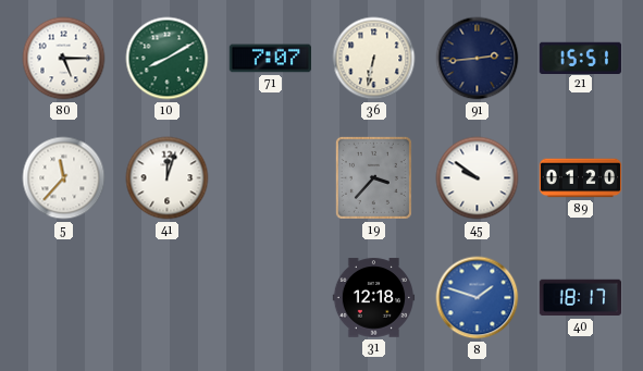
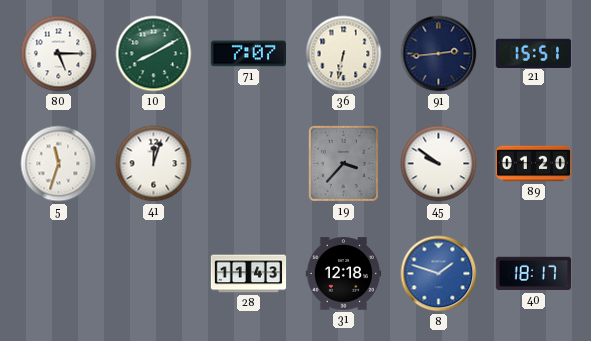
5: 11:37 -> 11:33 (59, 164)
28: none -> 11:43 (249, 274)
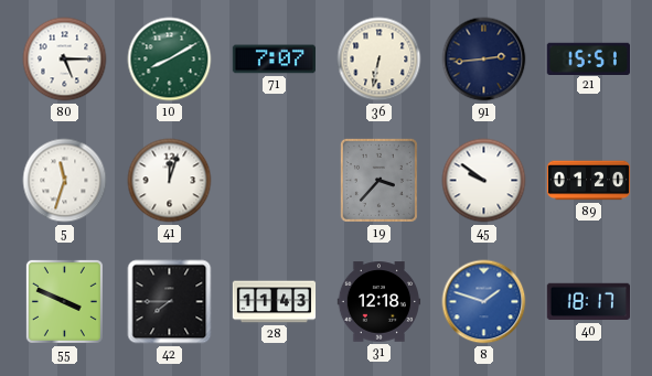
55: none -> 3:49 (64, 301)
42: none -> 7:45 (170, 302)
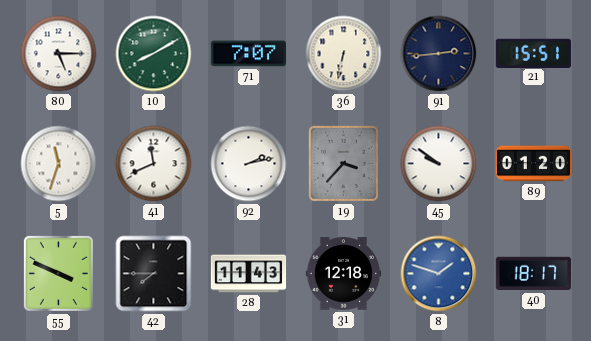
41: 12:03 -> 11:41 (154, 164)
92: none -> 2:13 (249, 164)
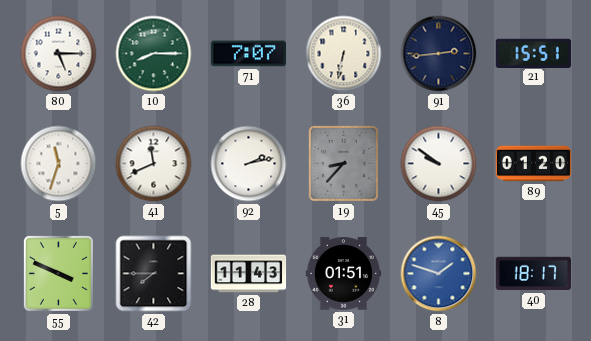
10: 8:10 -> 8:15 (154, 54)
19: 3:37 -> 8:37 (343, 163)
31: 12:18 -> 01:51 (344, 274)
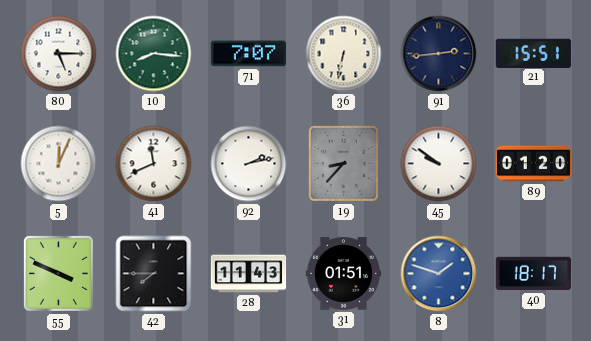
10: 8:15 -> 8:16 (154, 54)
5: 11:33 -> 12:04 (59, 164)
